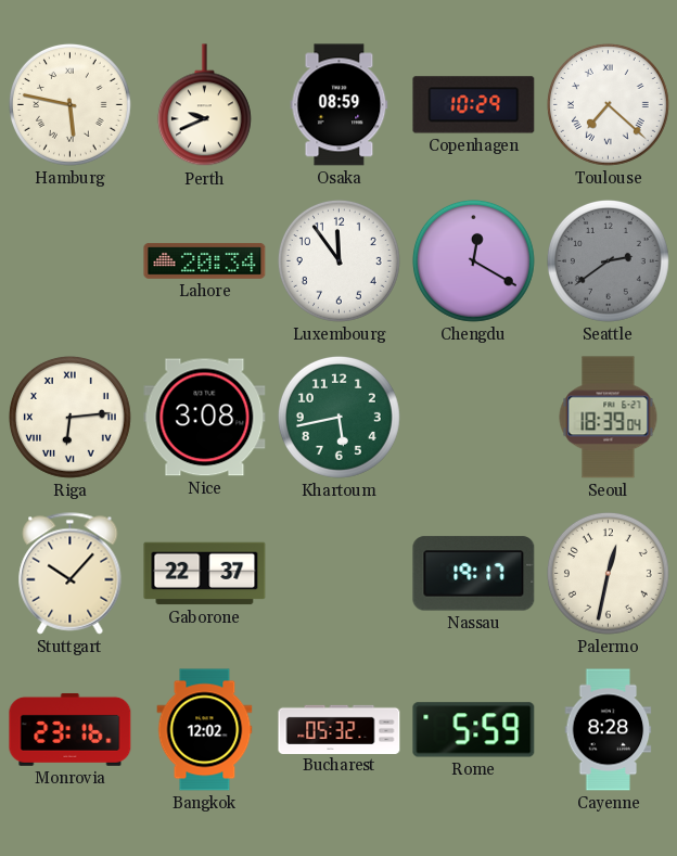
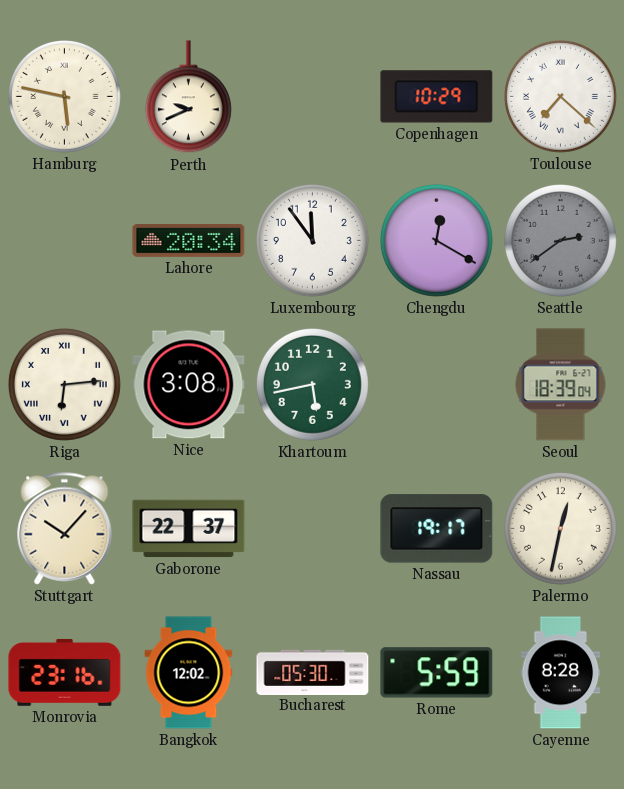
Osaka: 08:59 -> none (340, 105)
Bucharest: 05:32 -> 05:30 (313, 672)
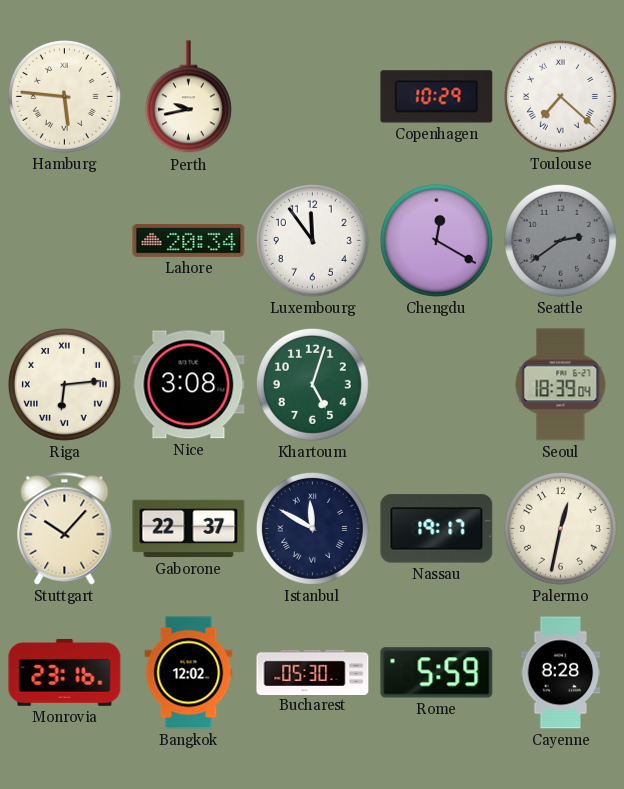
Hamburg: 5:47 -> 5:46 (64, 96)
Perth: 9:41 -> 9:43 (188, 97)
Khartoum: 5:43 -> 5:03 (312, 384)
Istanbul: none -> 11:50 (312, 528)
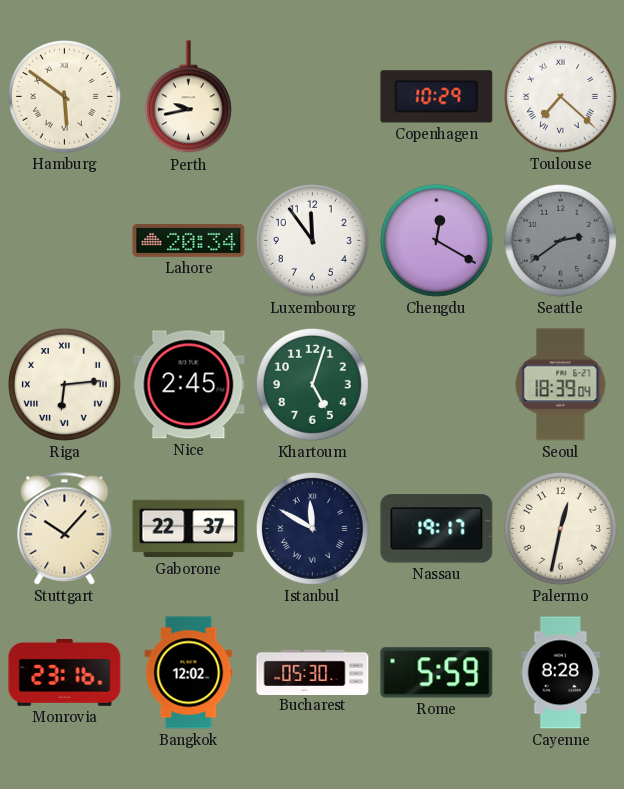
Hamburg: 5:46 -> 5:51 (64, 96)
Nice: 3:08 -> 2:45 (189, 385)
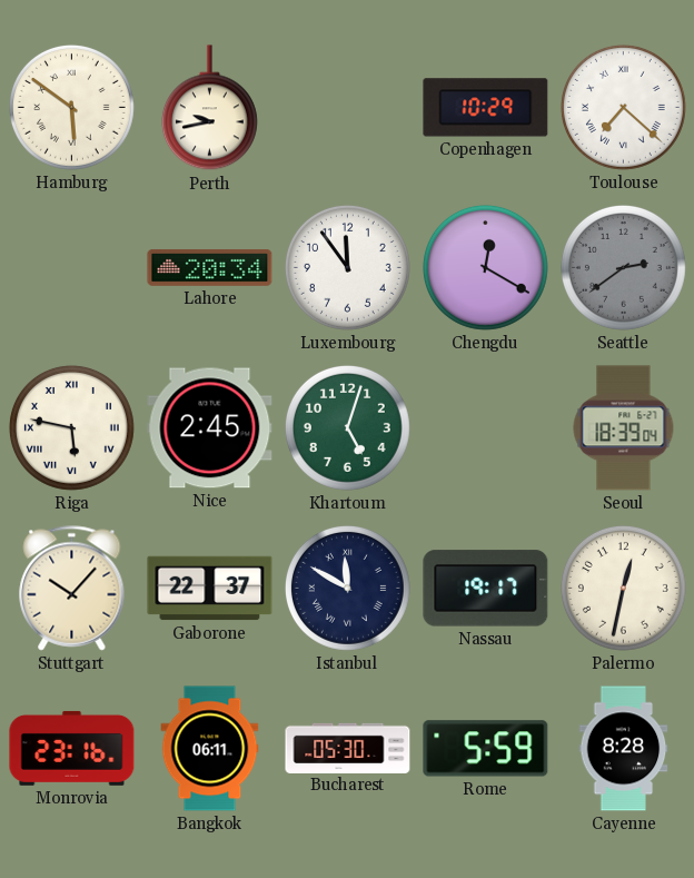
Riga: 6:14 -> 5:47 (71, 427)
Bangkok: 12:02 -> 06:11 (210, 749)
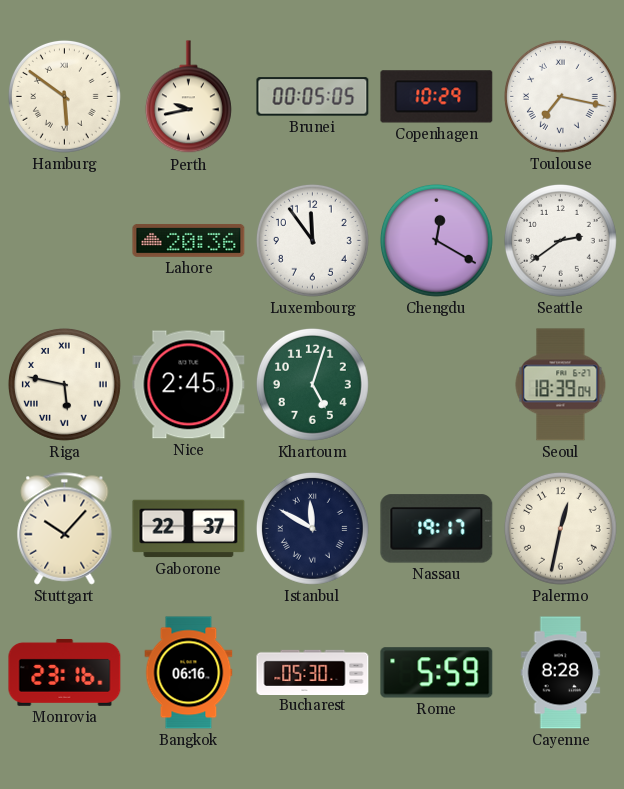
Brunei: none -> 00:05 (313, 97)
Toulouse: 7:22 -> 7:17 (560, 96)
Lahore: 20:34 -> 20:36 (189, 240)
Seattle dial: grey -> white (560, 240)
Bangkok: 06:11 -> 06:16 (189, 673)
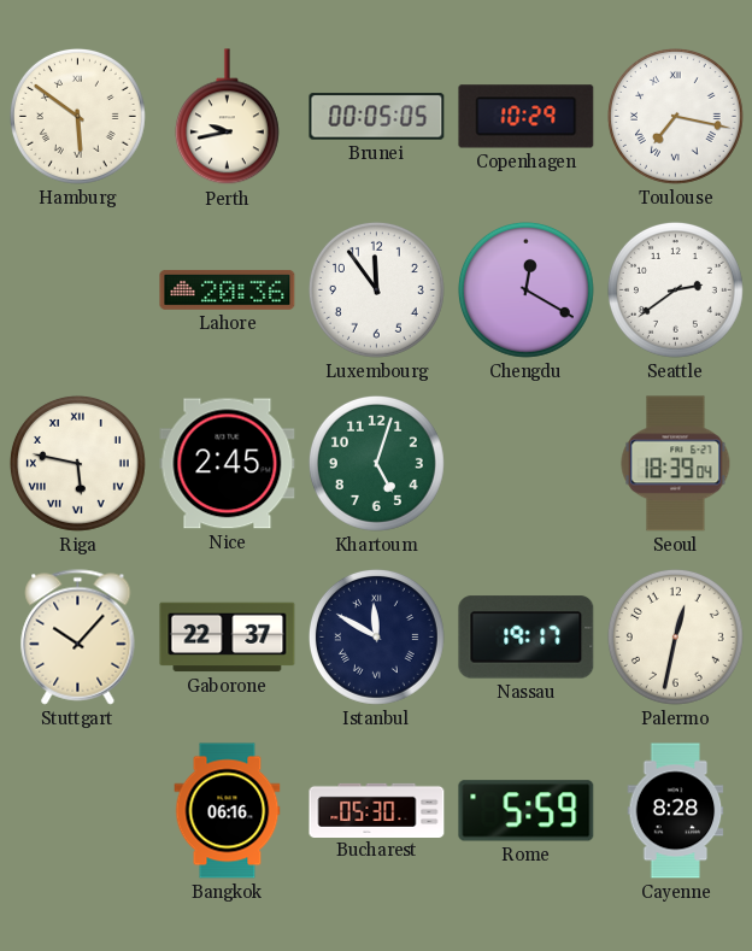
Monrovia: 23:16 -> none (65, 672)
